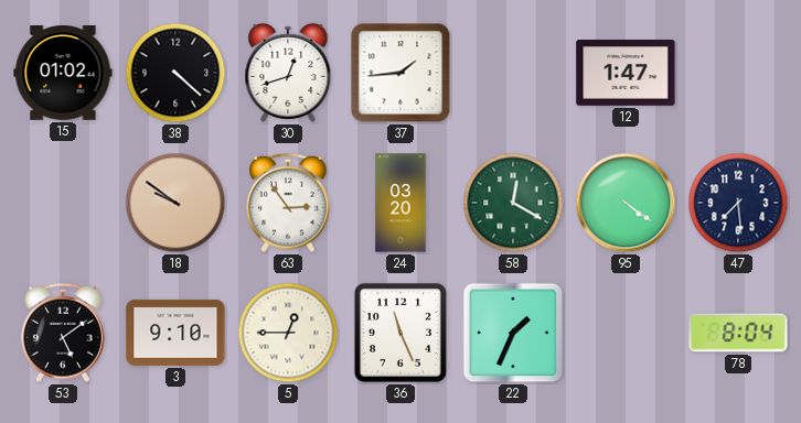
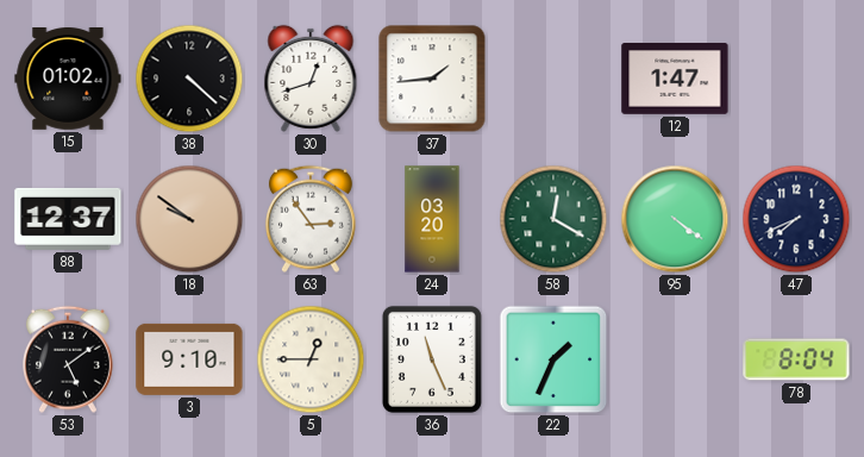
88: none -> 12:37 (68, 219)
47: 7:29 -> 7:41 (796, 219)
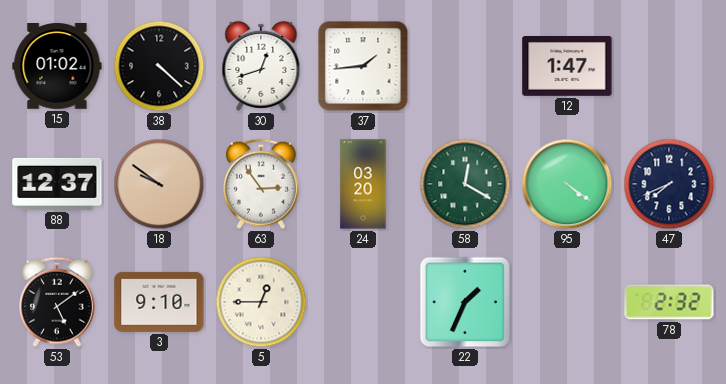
36: 11:26 -> none (432, 359)
78: 8:04 -> 2:32 (669, 302)
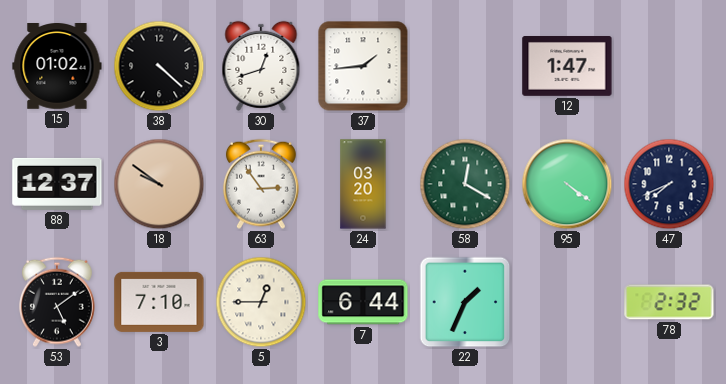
3: 9:10 -> 7:10 (159, 302)
7: none -> 6:44 (363, 302)
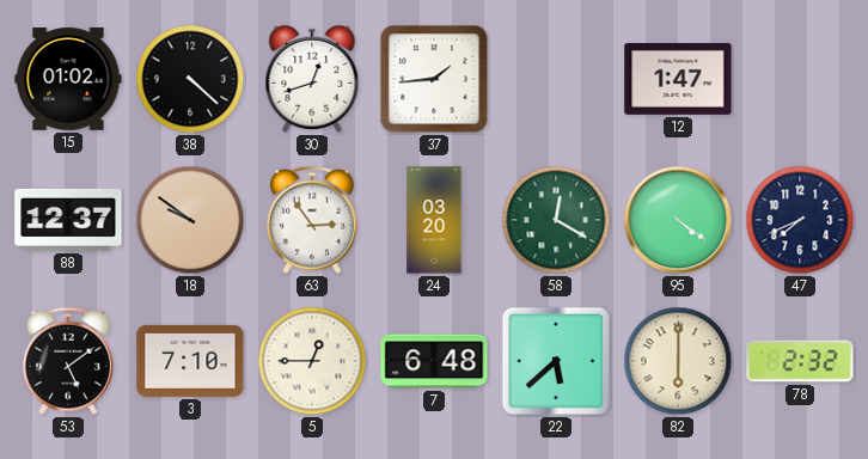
7: 6:44 -> 6:48 (434, 361)
22: 1:34 -> 5:38 (556, 361)
82: none -> 6:00 (678, 361)
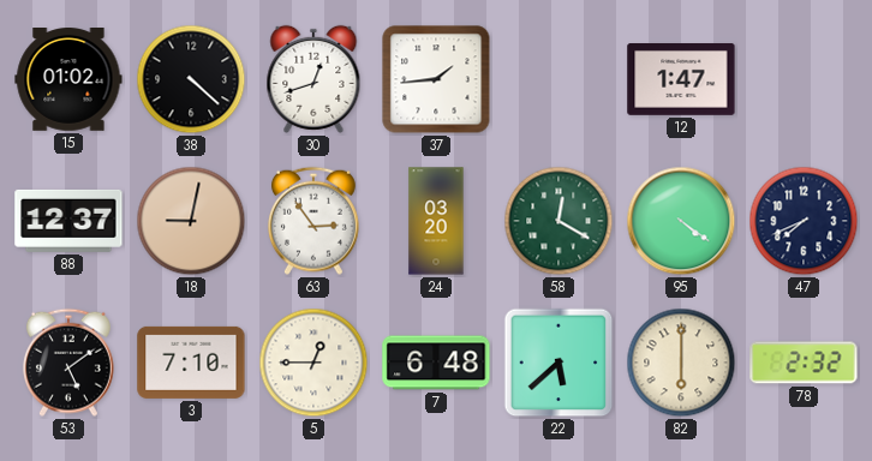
18: 9:51 -> 9:02 (191, 221)
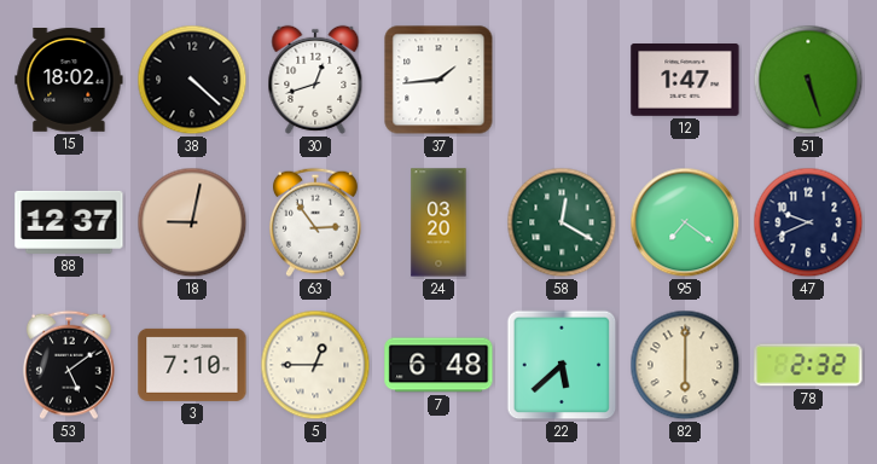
15: 01:02 -> 18:02 (69, 81)
51: none -> 5:27 (808, 80)
95: 4:21 -> 7:21 (685, 222)
47: 7:41 -> 9:41 (808, 222)
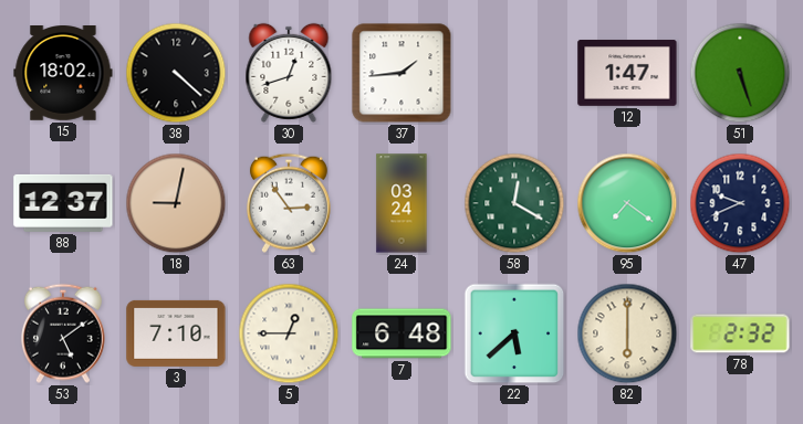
24: 03:20 -> 03:24 (401, 203)
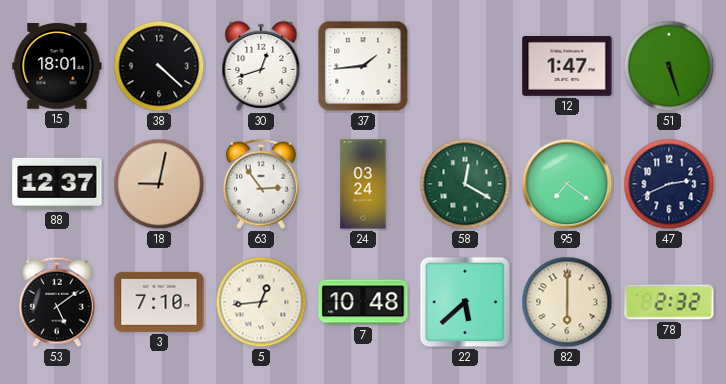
15: 18:02 -> 18:01 (57, 67)
47: 9:41 -> 2:41 (669, 184)
5: 12:45 -> 12:44 (261, 302)
7: 6:48 -> 10:48 (363, 302)
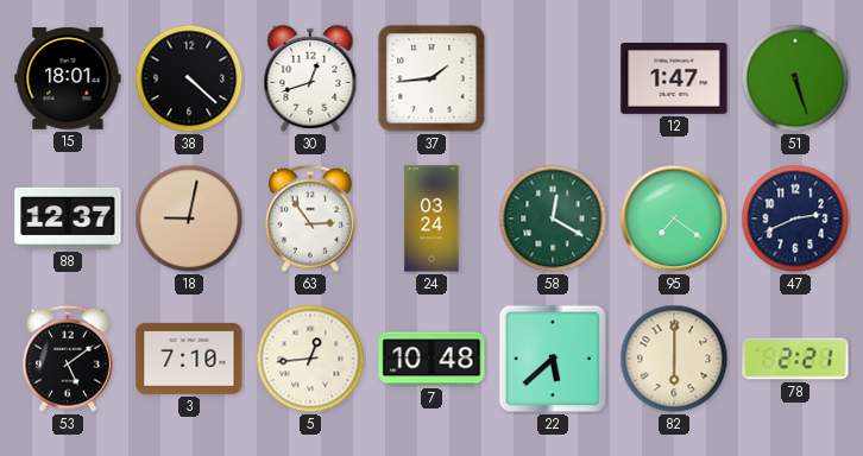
78: 2:32 -> 2:21 (795, 359)
